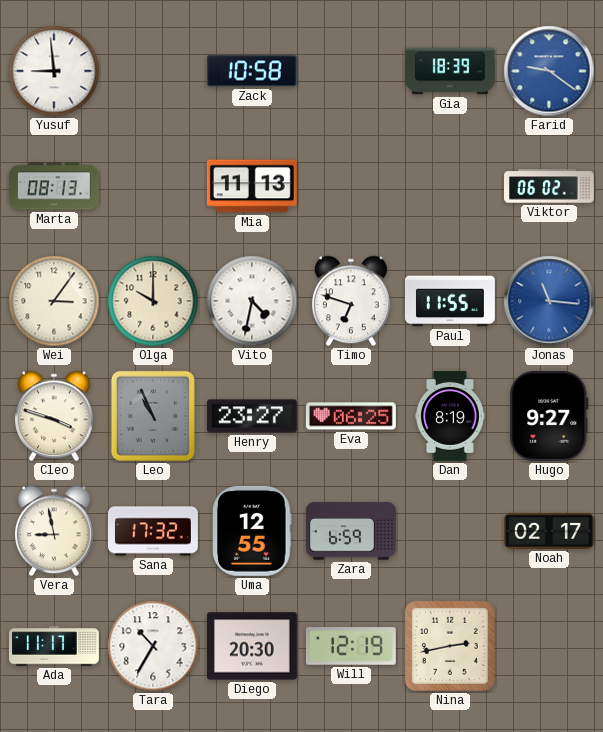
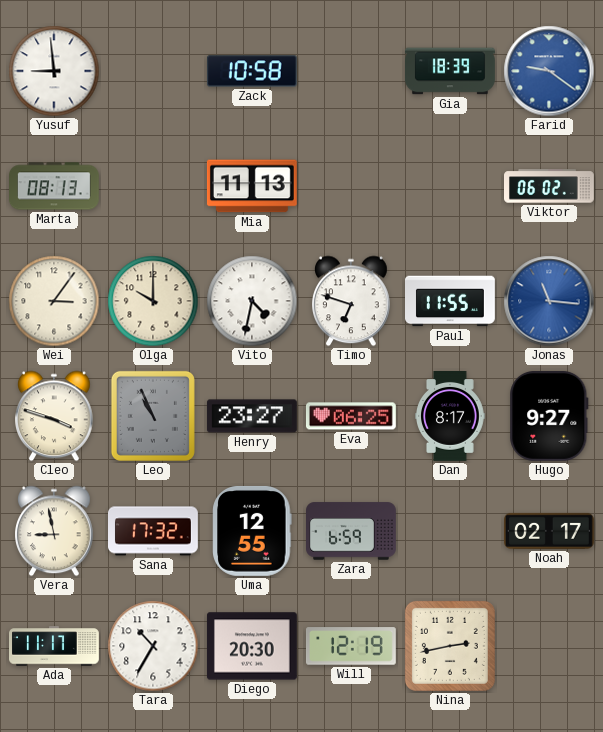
Dan: 8:19 -> 8:17 (451, 417)
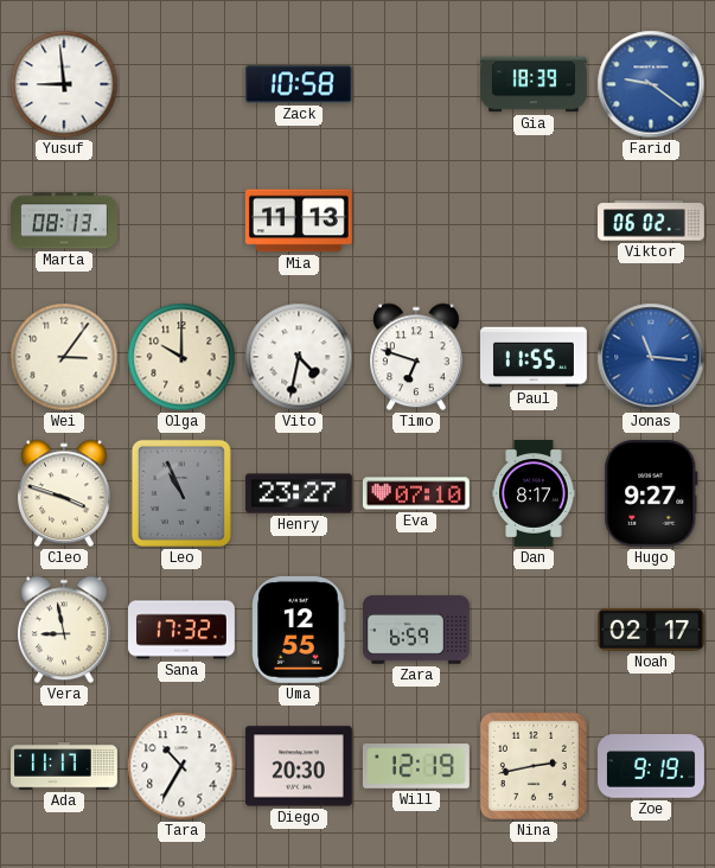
Eva: 06:25 -> 07:10 (416, 493)
Zoe: none -> 9:19 (652, 766)
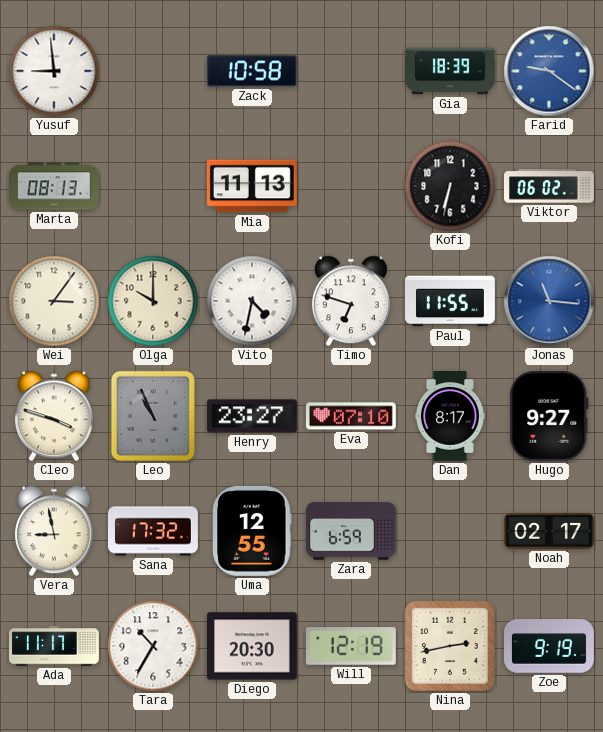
Kofi: none -> 6:32 (450, 186)
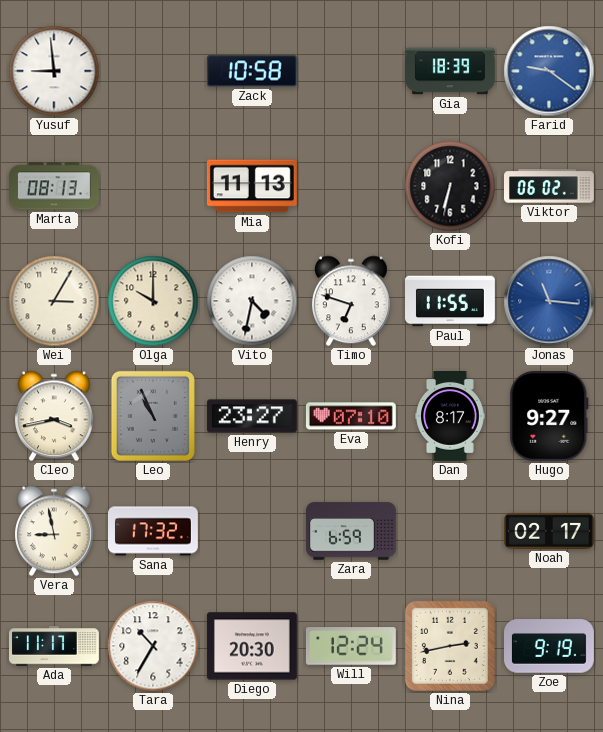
Wei: 3:06 -> 3:05 (54, 301)
Cleo: 3:48 -> 3:43 (55, 416)
Uma: 12:55 -> none (252, 531)
Will: 12:19 -> 12:24 (351, 646)
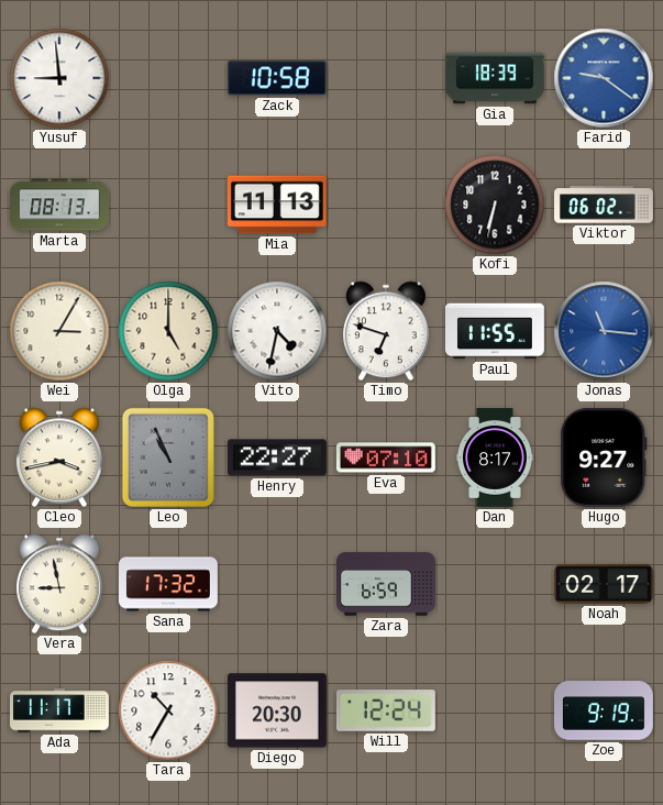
Olga: 10:00 -> 5:00 (168, 331)
Henry: 23:27 -> 22:27 (277, 457)
Nina: 2:43 -> none (450, 646)
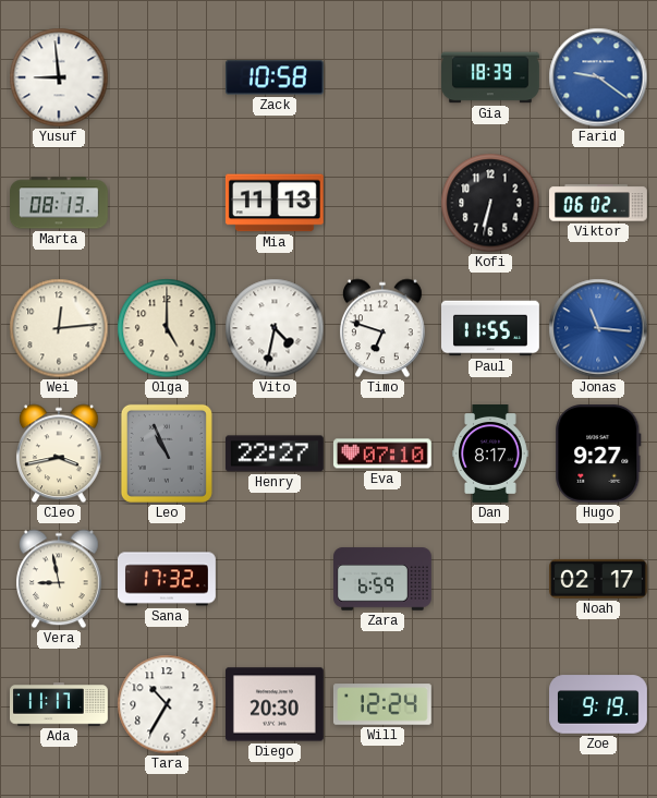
Wei: 3:05 -> 12:14 (59, 328)
